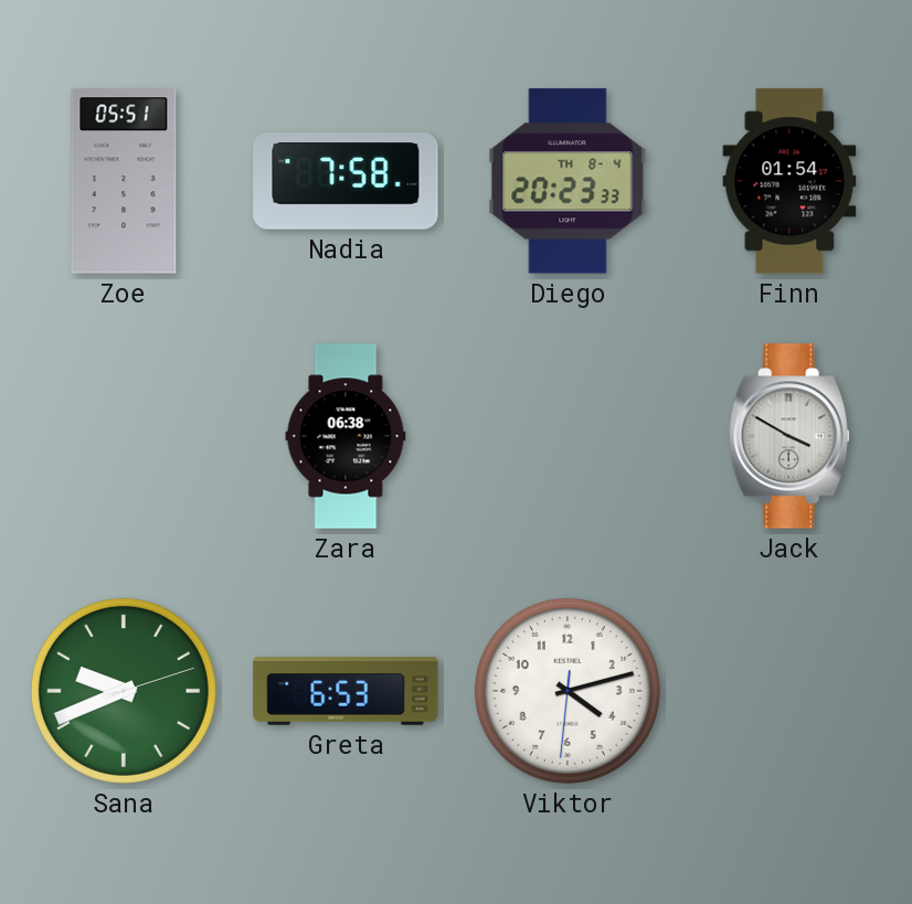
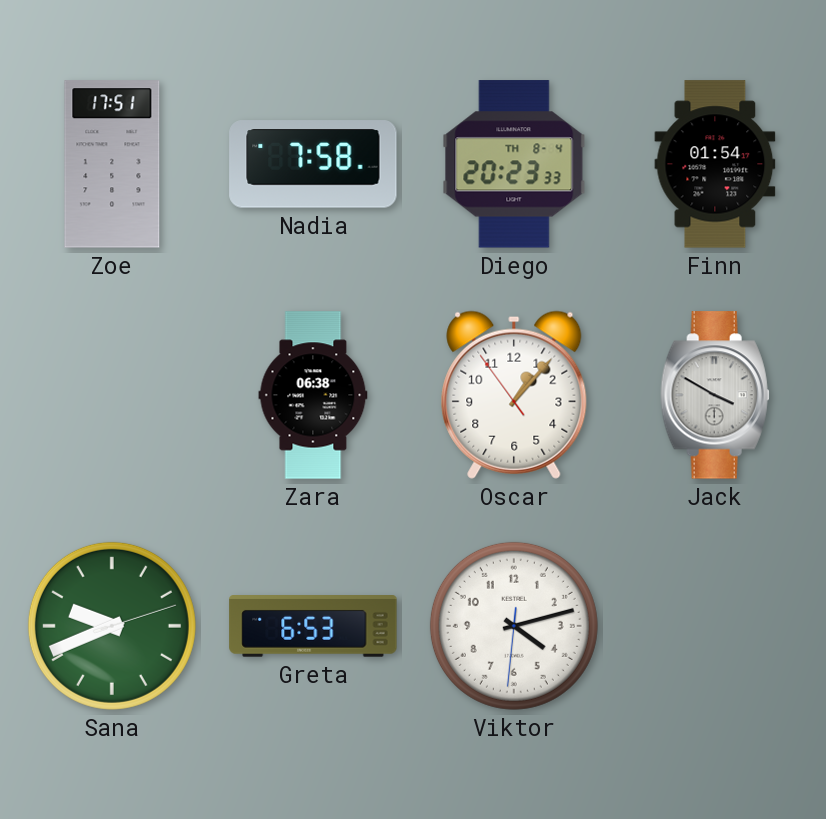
Zoe: 05:51 -> 17:51 (112, 164)
Oscar: none -> 1:06 (514, 395)
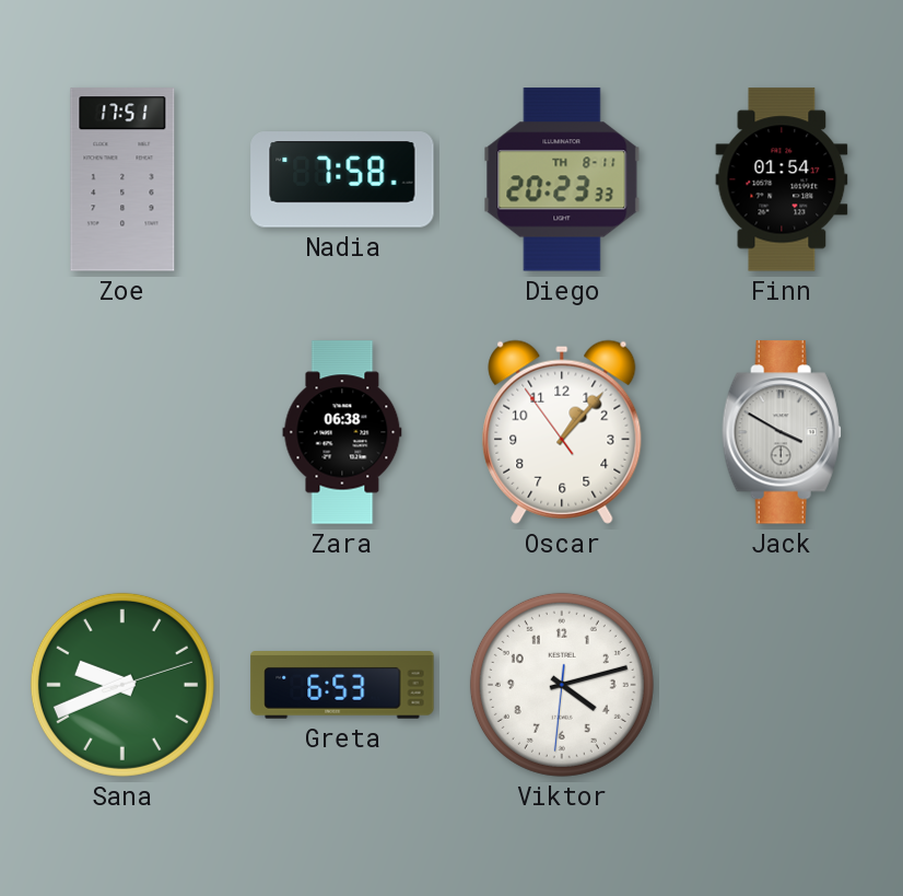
Diego date: TH 8-4 -> TH 8-11 (562, 179)
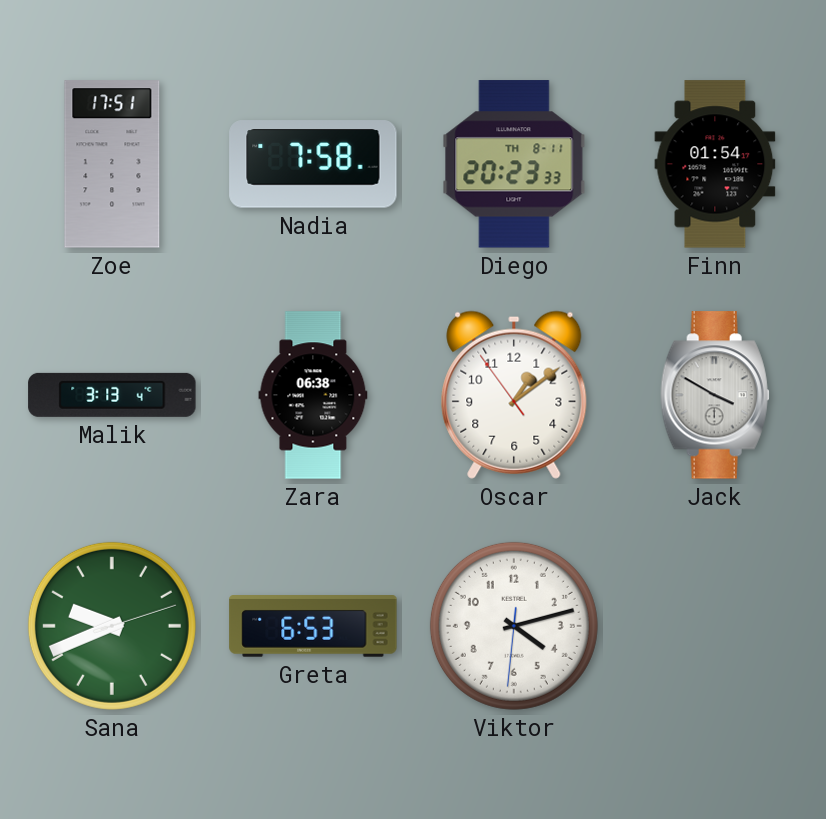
Malik: none -> 3:13 (112, 395)
Oscar: 1:06 -> 1:08 (514, 395)
